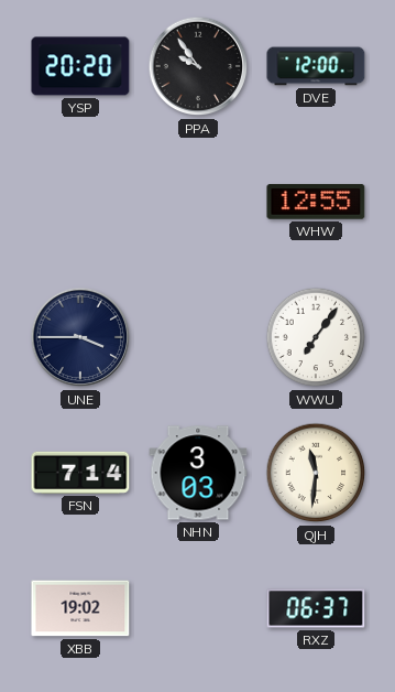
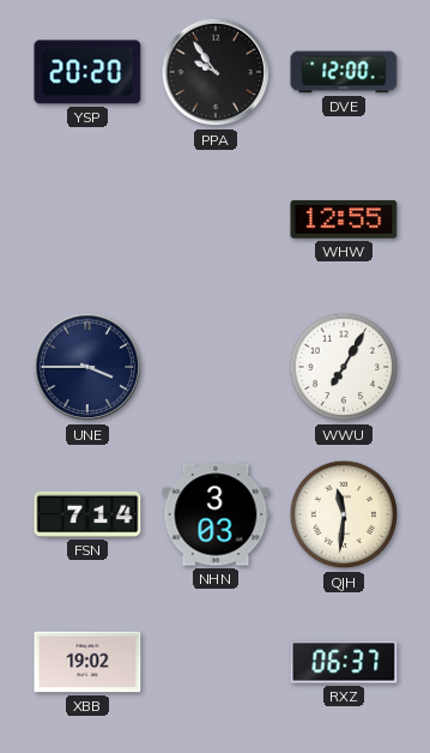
WWU: 7:06 -> 7:05 (344, 367)
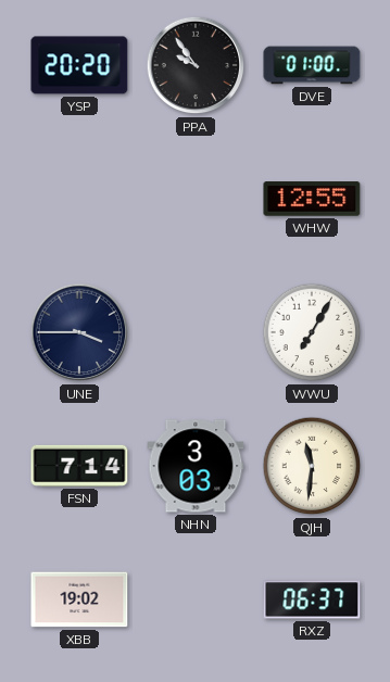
DVE: 12:00 -> 01:00 (312, 65)
